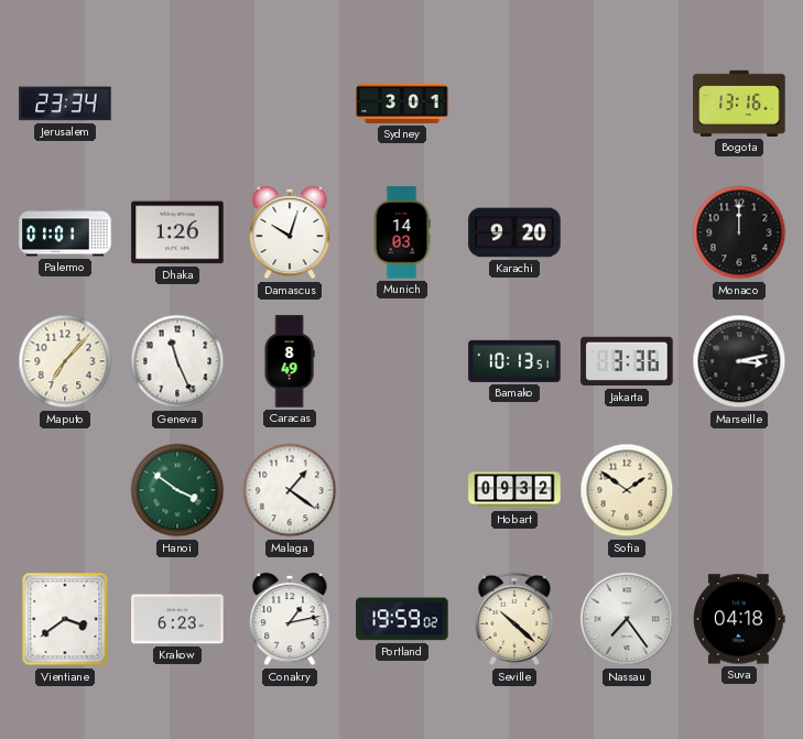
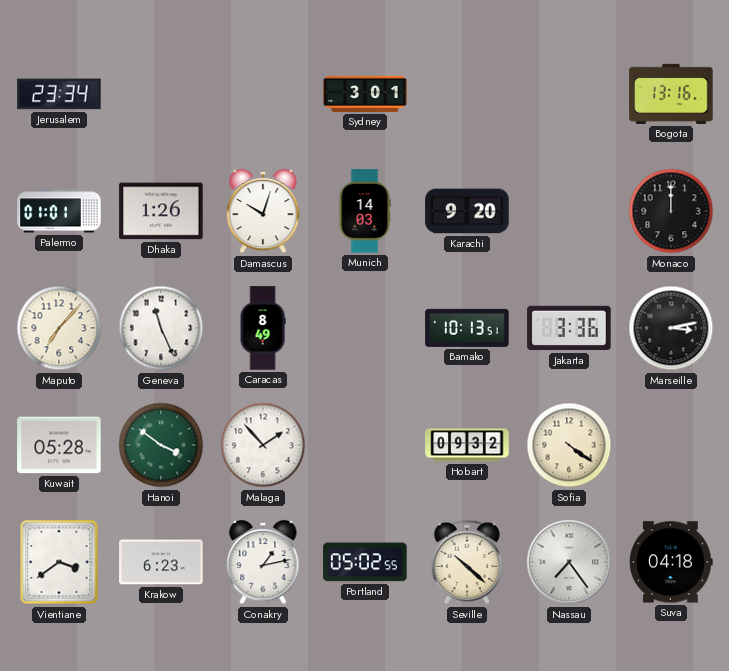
Kuwait: none -> 05:28 (59, 445)
Malaga: 1:21 -> 1:53 (263, 445)
Sofia: 1:51 -> 4:21 (569, 445)
Portland: 19:59 -> 05:02 (365, 562)
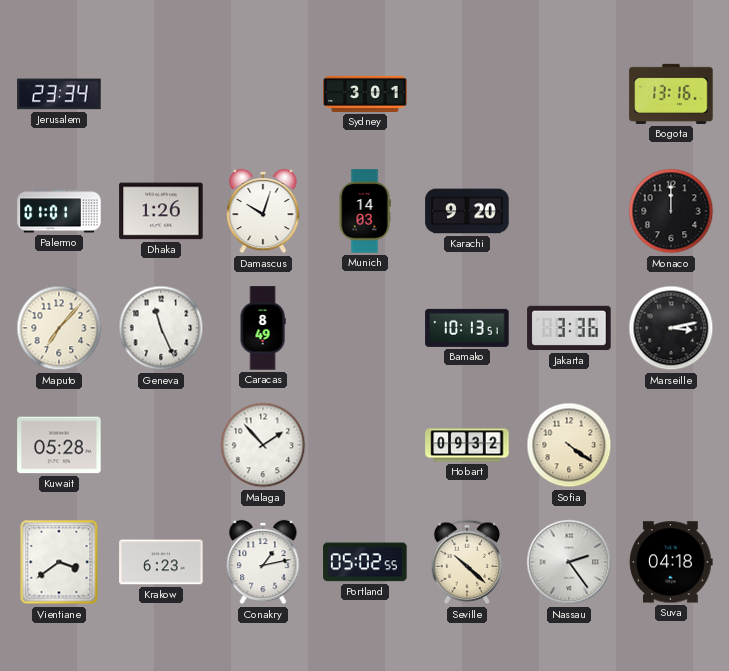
Hanoi: 3:51 -> none (161, 445)
Nassau: 7:24 -> 2:24 (569, 562)
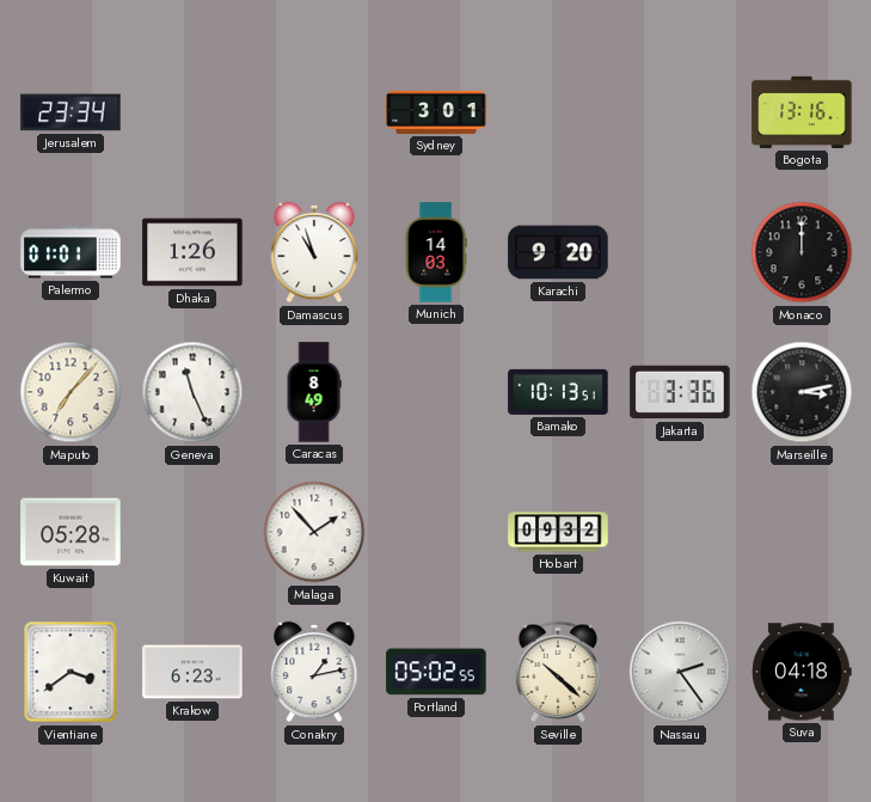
Damascus: 10:03 -> 10:57 (314, 252)
Sofia: 4:21 -> none (569, 445)
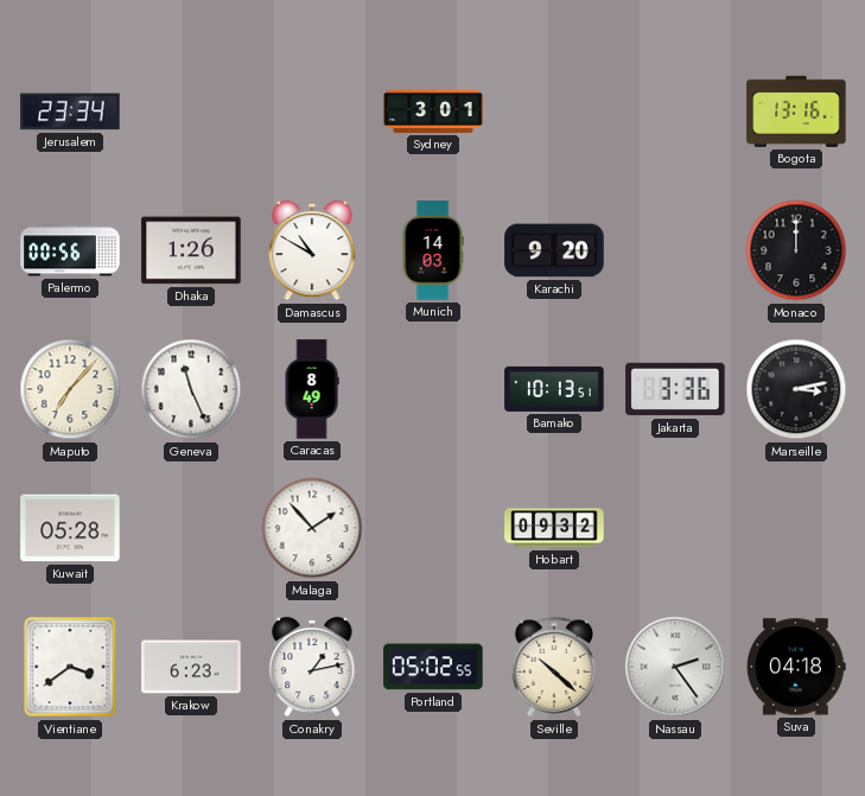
Palermo: 01:01 -> 00:56 (70, 250)
Damascus: 10:57 -> 10:50 (312, 250)
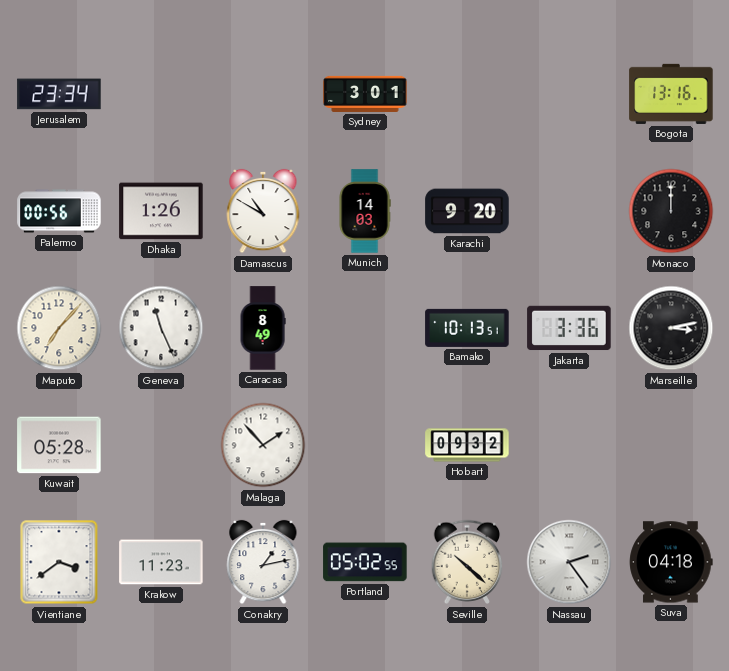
Krakow: 6:23 -> 11:23 (161, 562)
